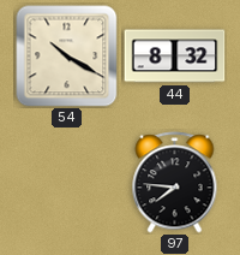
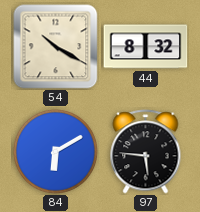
84: none -> 6:10 (56, 152)
97: 7:46 -> 5:46 (146, 152)
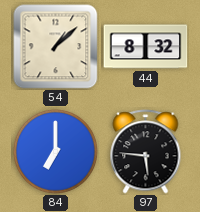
54: 10:20 -> 1:08 (56, 47)
84: 6:10 -> 7:00 (56, 152)
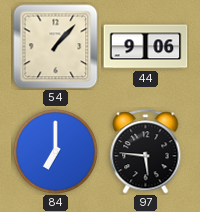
54: 1:08 -> 1:07 (56, 47)
44: 8:32 -> 9:06 (146, 47)
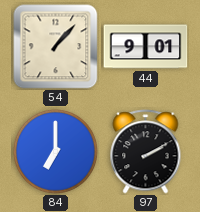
44: 9:06 -> 9:01 (146, 47)
97: 5:46 -> 2:10 (146, 152)
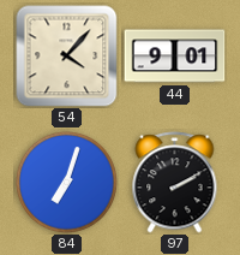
54: 1:07 -> 4:07 (67, 57)
84: 7:00 -> 7:03 (67, 183)
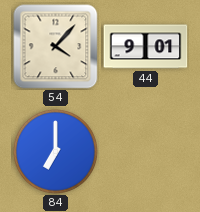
84: 7:03 -> 7:00 (56, 152)
97: 2:10 -> none (175, 183)
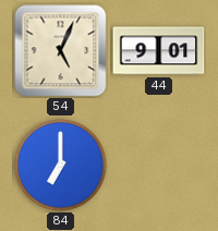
54: 4:07 -> 5:04 (61, 51)
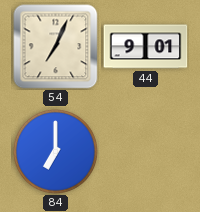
54: 5:04 -> 7:04 (56, 47)
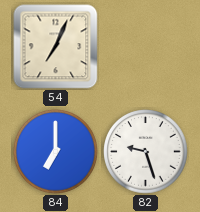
44: 9:01 -> none (146, 47)
82: none -> 9:27 (146, 152)
